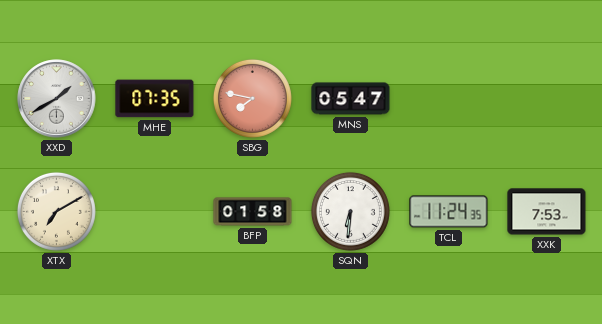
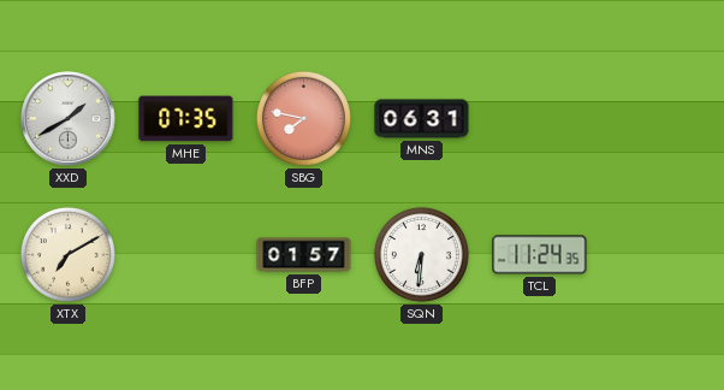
MNS: 05:47 -> 06:31 (422, 119)
BFP: 01:58 -> 01:57 (304, 255)
XXK: 7:53 -> none (547, 212)
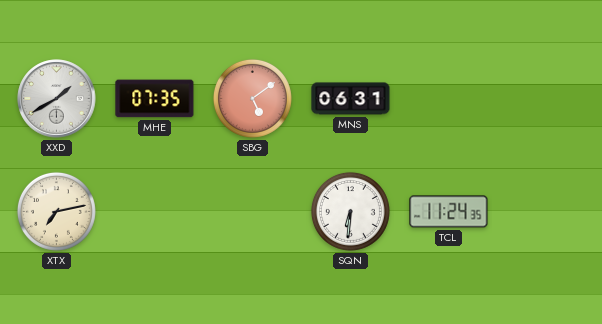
SBG: 7:47 -> 5:09 (252, 98)
XTX: 7:10 -> 7:13 (56, 211)
BFP: 01:57 -> none (304, 255)
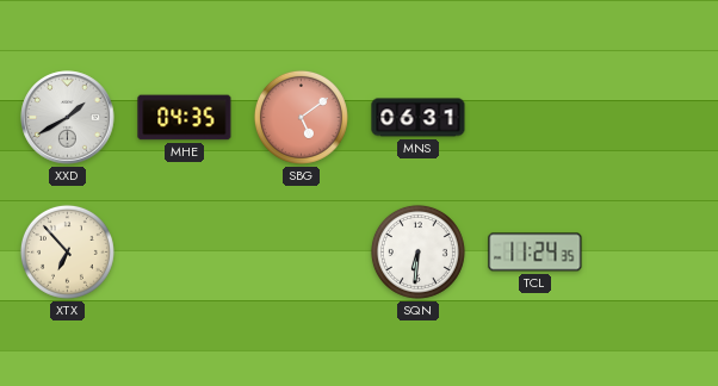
MHE: 07:35 -> 04:35 (185, 118)
XTX: 7:13 -> 6:53 (67, 251)
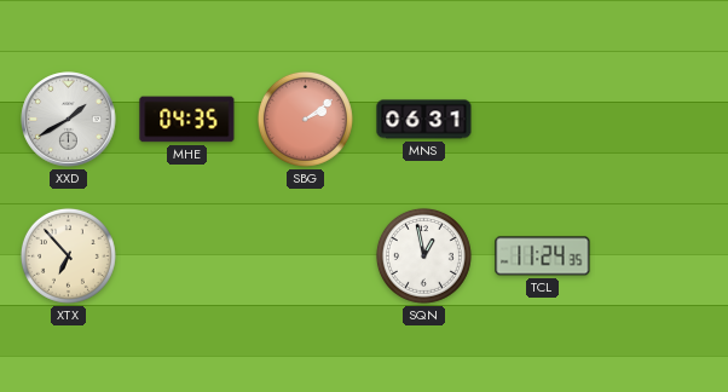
SBG: 5:09 -> 2:09 (305, 119)
SQN: 6:31 -> 12:58 (423, 255)
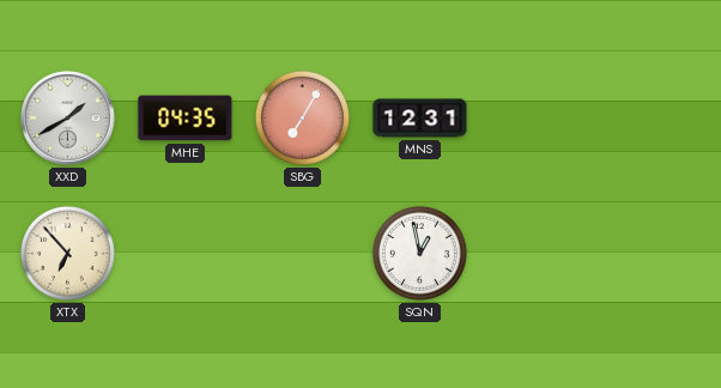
SBG: 2:09 -> 7:05 (302, 117)
MNS: 06:31 -> 12:31 (420, 119)
TCL: 11:24 -> none (543, 256)
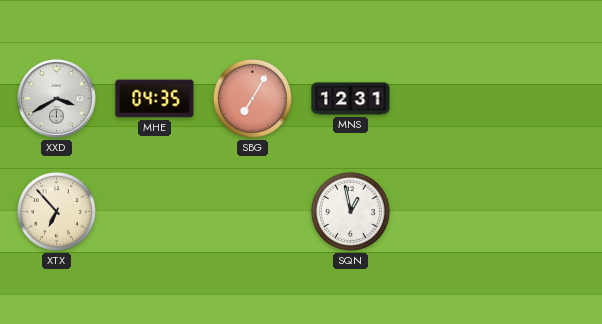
XXD: 1:40 -> 3:40 (57, 99)
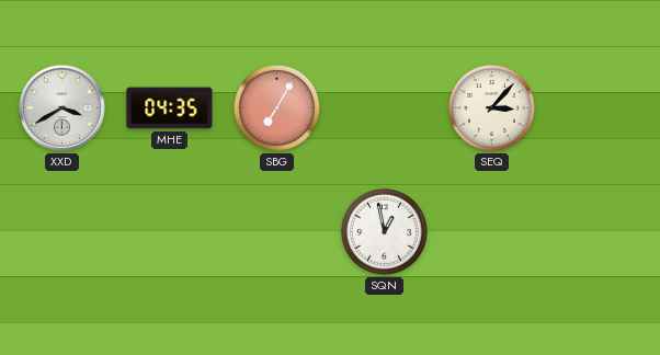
MNS: 12:31 -> none (351, 99)
SEQ: none -> 3:07 (491, 107)
XTX: 6:53 -> none (56, 211)
